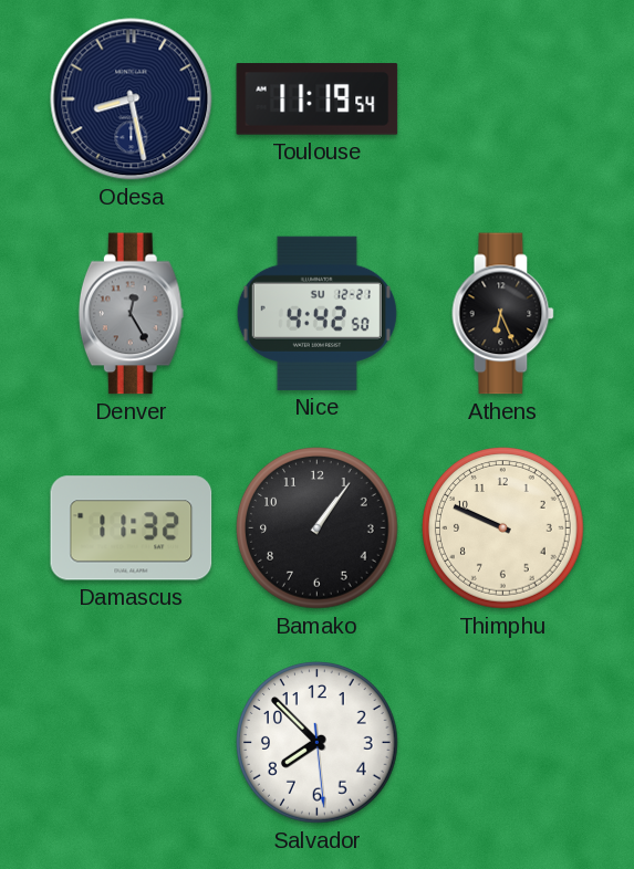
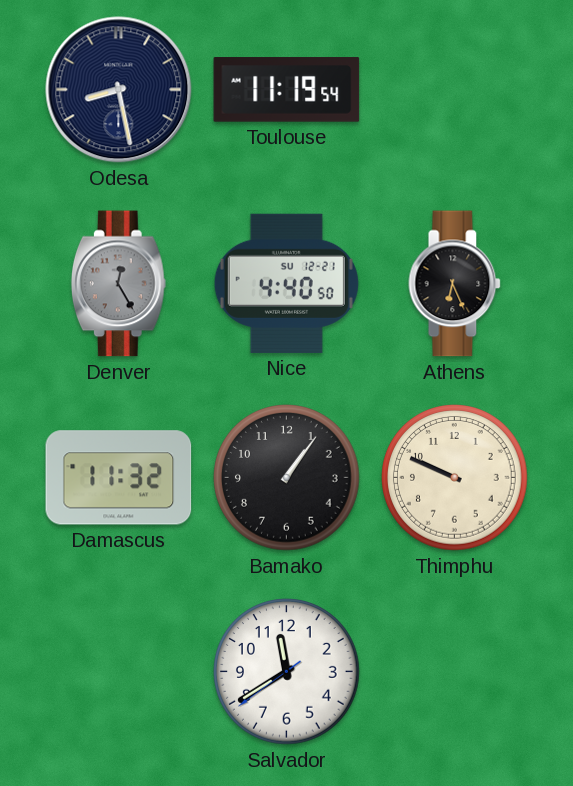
Nice: 4:42 -> 4:40 (286, 283)
Salvador: 7:52 -> 11:39 (287, 672)
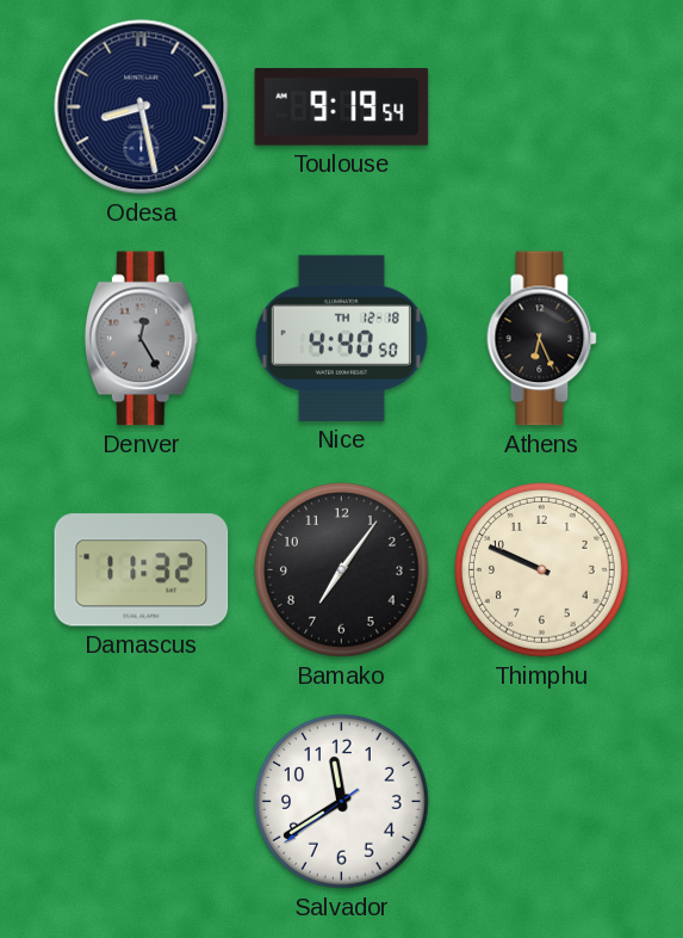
Toulouse: 11:19 -> 9:19 (342, 107)
Nice date: SU 12-21 -> TH 12-18 (341, 338)
Bamako: 1:06 -> 7:06 (342, 570)
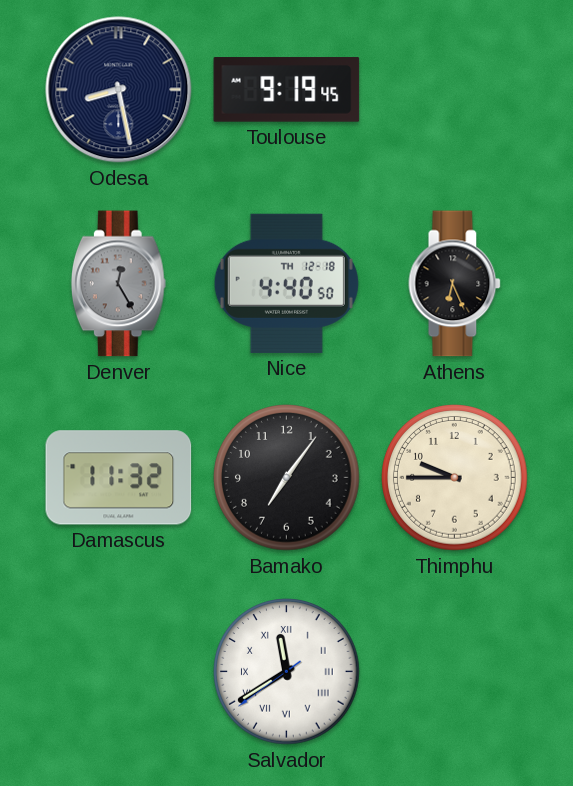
Toulouse: 9:19:54 -> 9:19:45 (287, 90)
Thimphu: 9:49 -> 9:45 (455, 478)
Salvador numerals: Arabic -> Roman (287, 672)
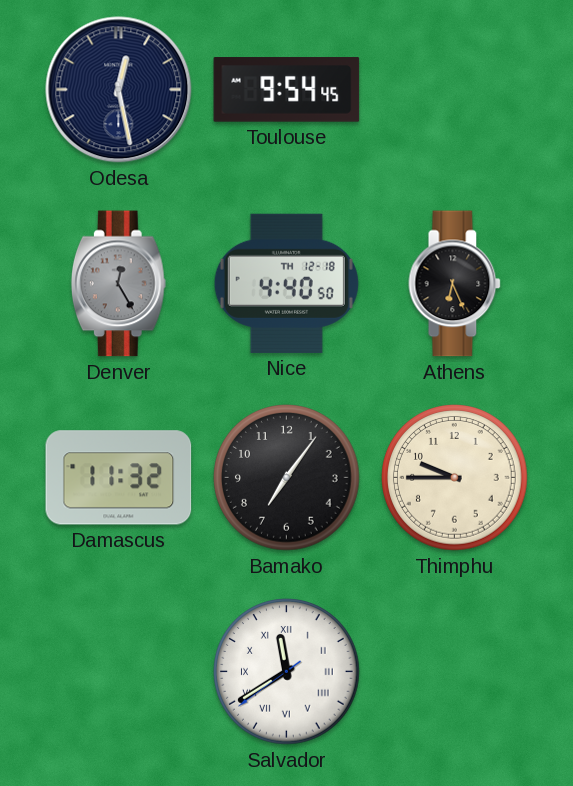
Odesa: 8:28 -> 12:28 (119, 90)
Toulouse: 9:19 -> 9:54 (287, 90)
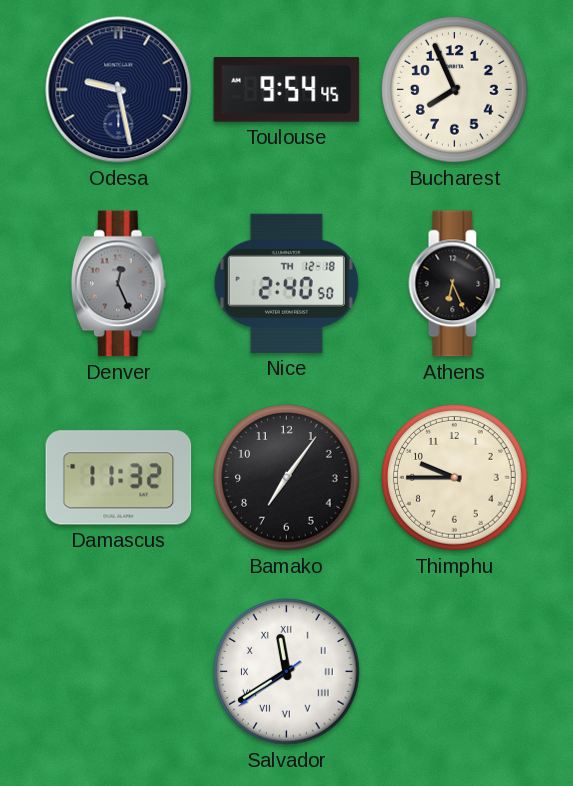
Odesa: 12:28 -> 9:28 (119, 90)
Bucharest: none -> 7:56 (455, 90)
Denver: 12:25 -> 12:26 (118, 284)
Nice: 4:40 -> 2:40 (286, 283)
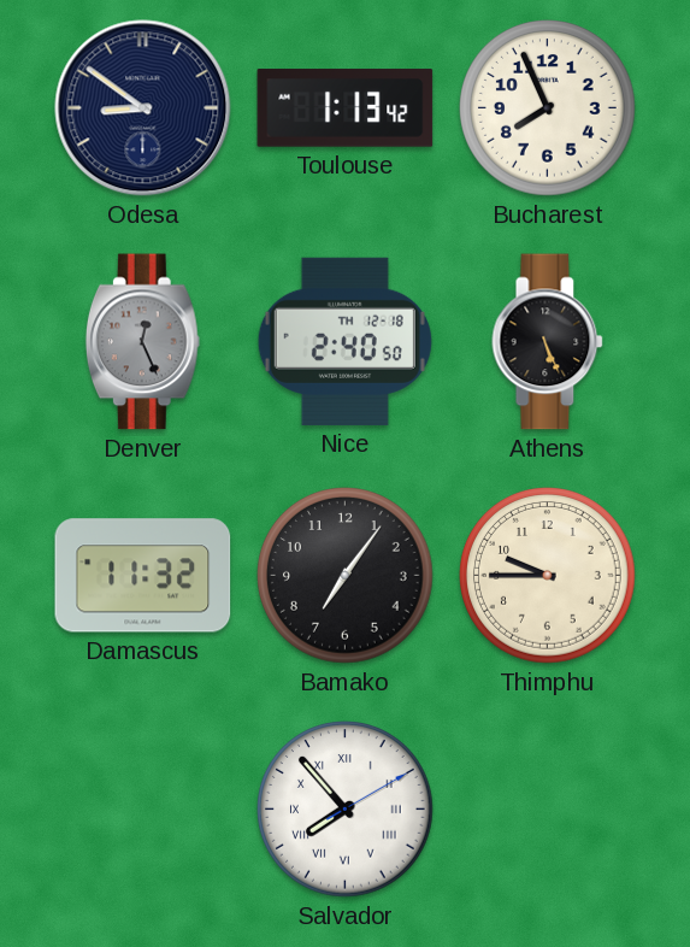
Odesa: 9:28 -> 8:51 (143, 108)
Toulouse: 9:54 -> 1:13 (346, 108)
Athens: 6:26 -> 5:26 (548, 342)
Salvador: 11:39 -> 7:53 (346, 810)
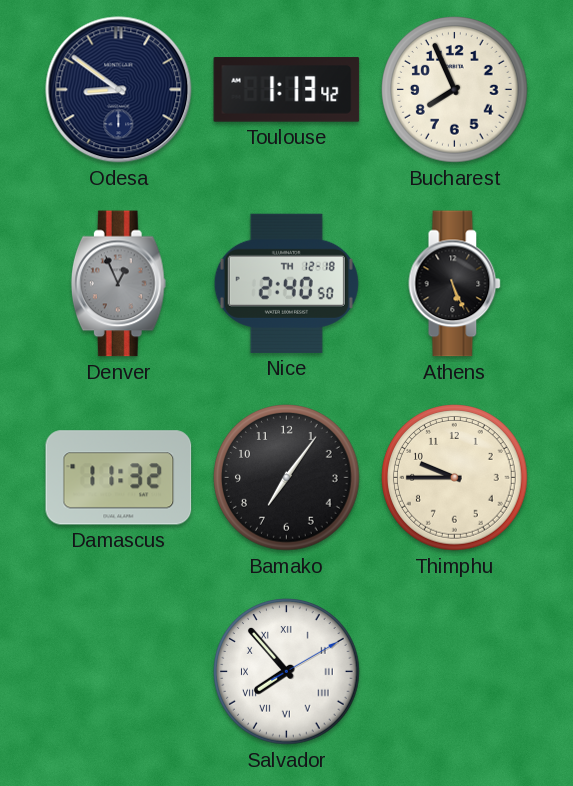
Denver: 12:26 -> 12:56 (118, 284)
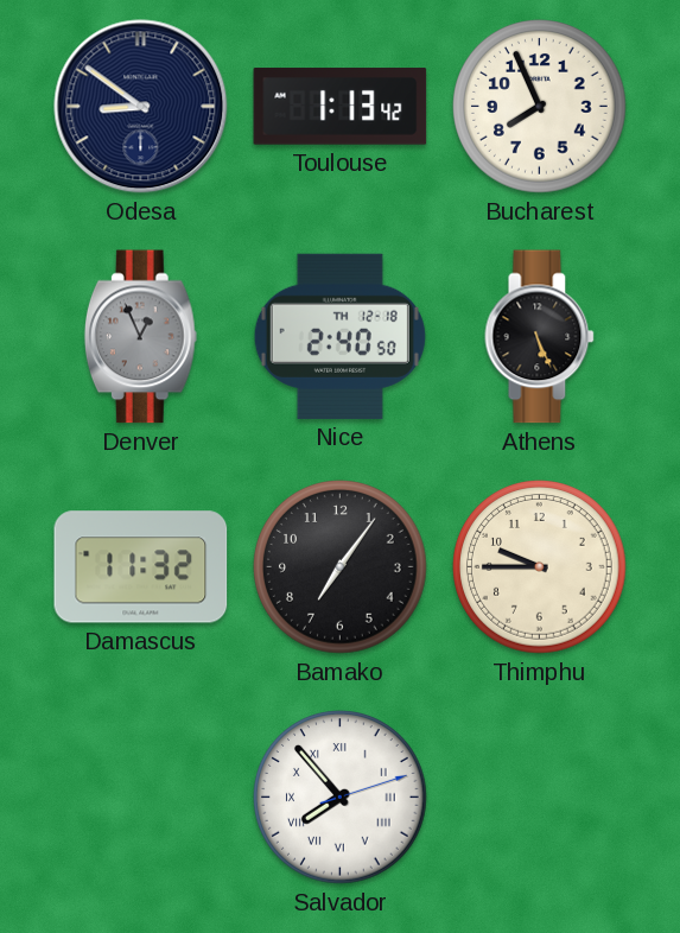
Salvador: 7:53:10 -> 7:53:12 (341, 798)
